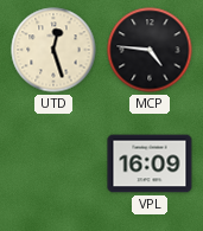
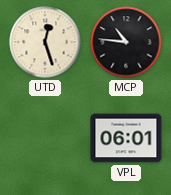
MCP: 4:46 -> 10:46 (126, 42)
VPL: 16:09 -> 06:01 (126, 138)
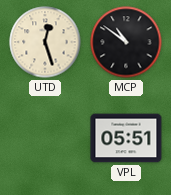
MCP: 10:46 -> 10:51 (126, 42)
VPL: 06:01 -> 05:51 (126, 138)
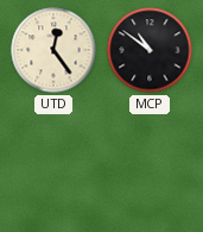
UTD: 12:27 -> 12:24 (53, 50)
VPL: 05:51 -> none (126, 138)
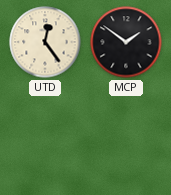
MCP: 10:51 -> 1:51 (126, 42)
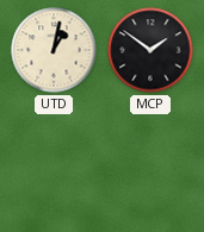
UTD: 12:24 -> 1:02 (54, 50)
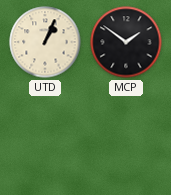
UTD: 1:02 -> 1:04 (45, 42)
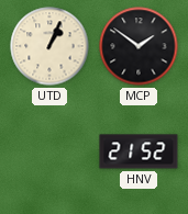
HNV: none -> 21:52 (139, 151)
